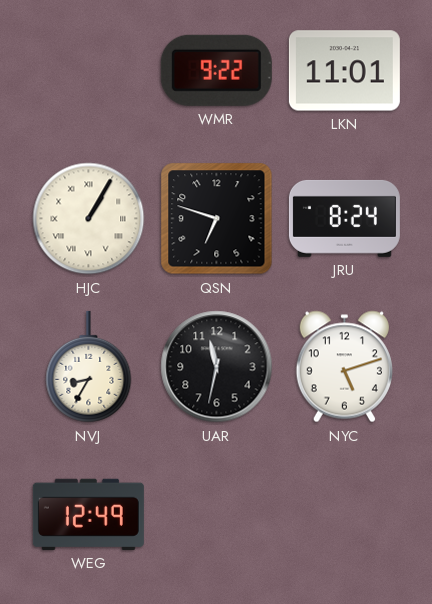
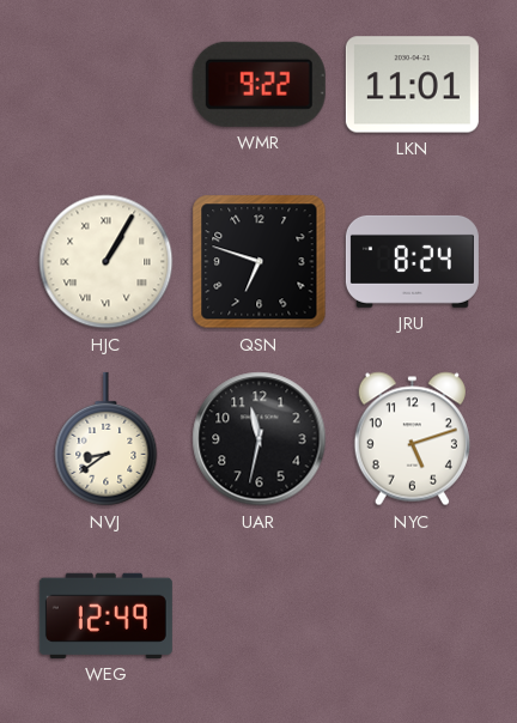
NVJ: 8:35 -> 8:39 (107, 439)
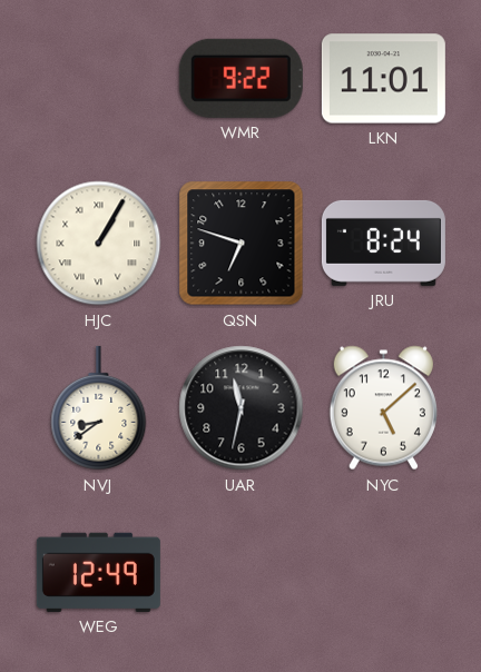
NYC: 5:12 -> 5:08 (383, 408)
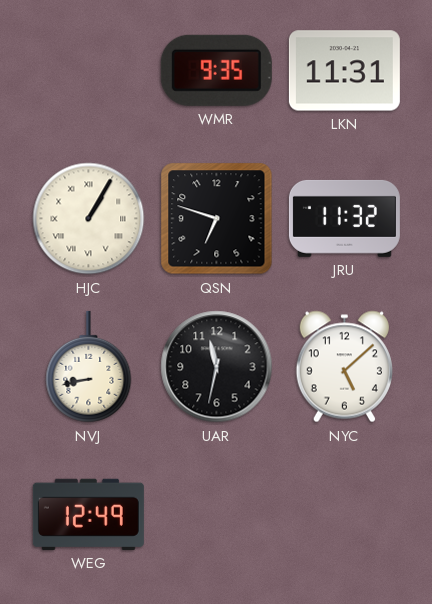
WMR: 9:22 -> 9:35 (216, 70)
LKN: 11:01 -> 11:31 (344, 71)
JRU: 8:24 -> 11:32 (344, 218)
NVJ: 8:39 -> 8:43 (89, 367)
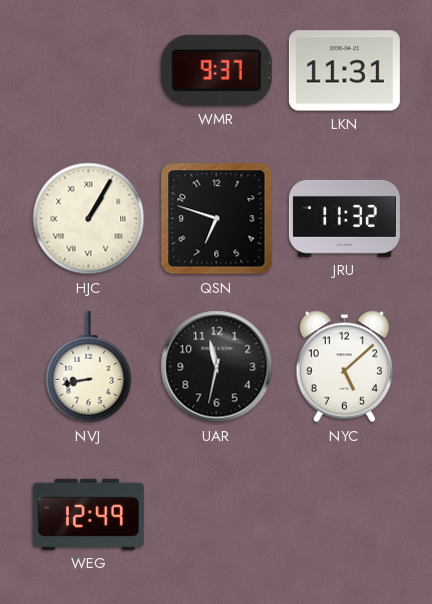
WMR: 9:35 -> 9:37 (216, 70)
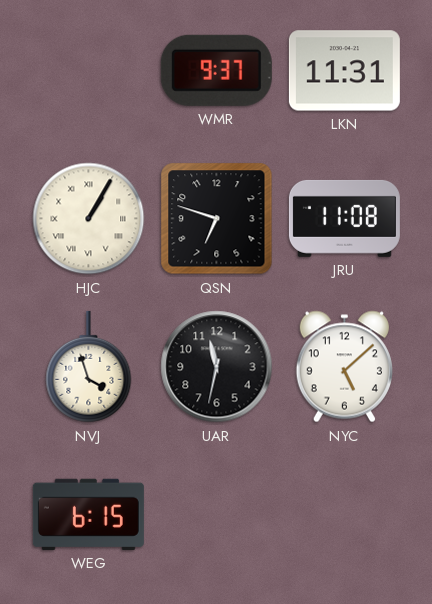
JRU: 11:32 -> 11:08 (344, 218)
NVJ: 8:43 -> 3:57 (89, 367)
WEG: 12:49 -> 6:15 (88, 514)
